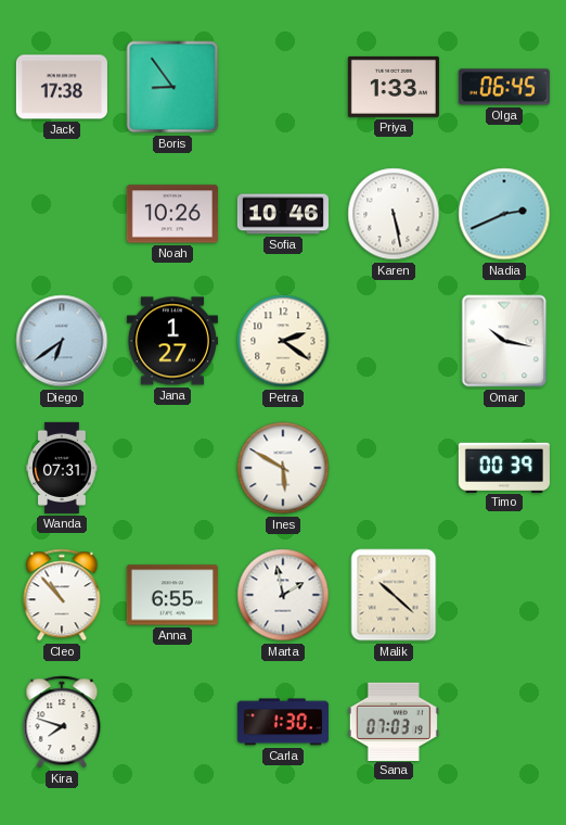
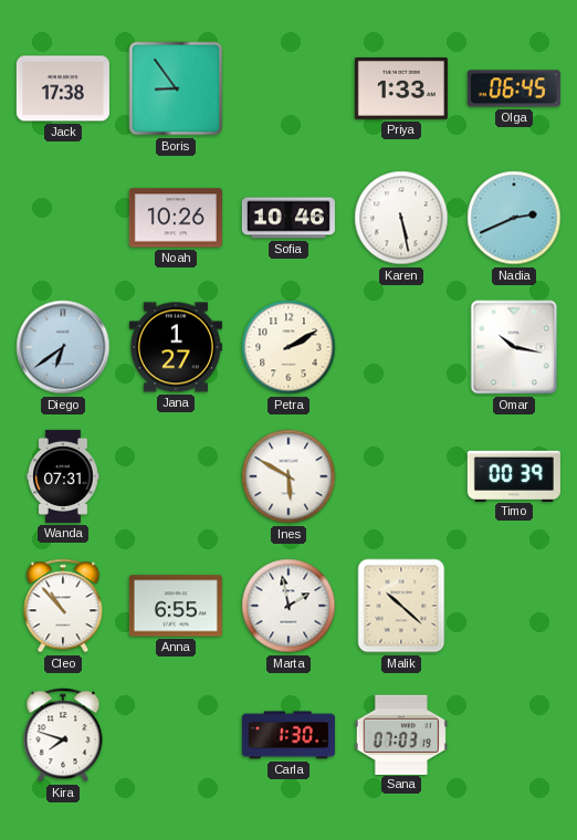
Petra: 2:21 -> 2:10 (288, 347)
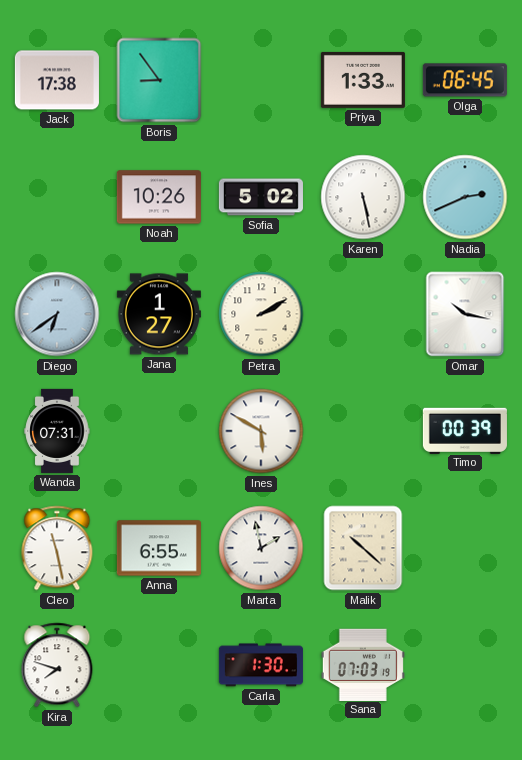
Sofia: 10:46 -> 5:02 (261, 197)
Cleo: 10:53 -> 11:28 (57, 548)
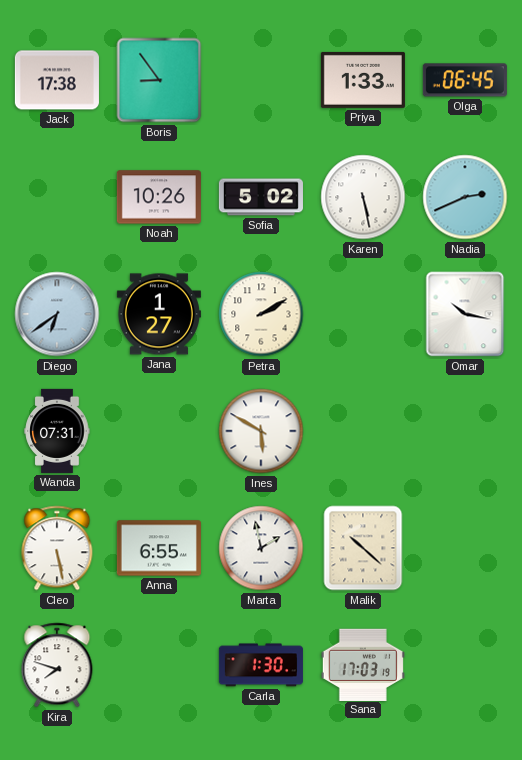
Timo: 00:39 -> none (465, 430)
Cleo: 11:28 -> 5:28 (57, 548)
Sana: 07:03 -> 17:03 (363, 664)
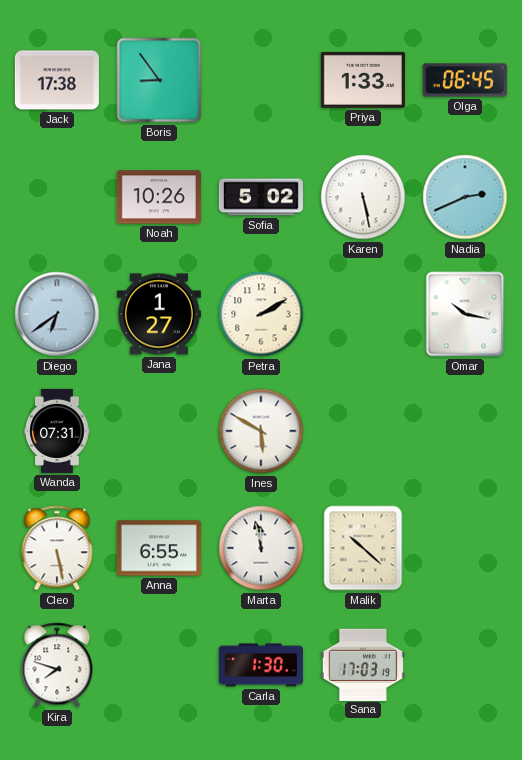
Marta: 1:58 -> 11:58 (261, 548)
